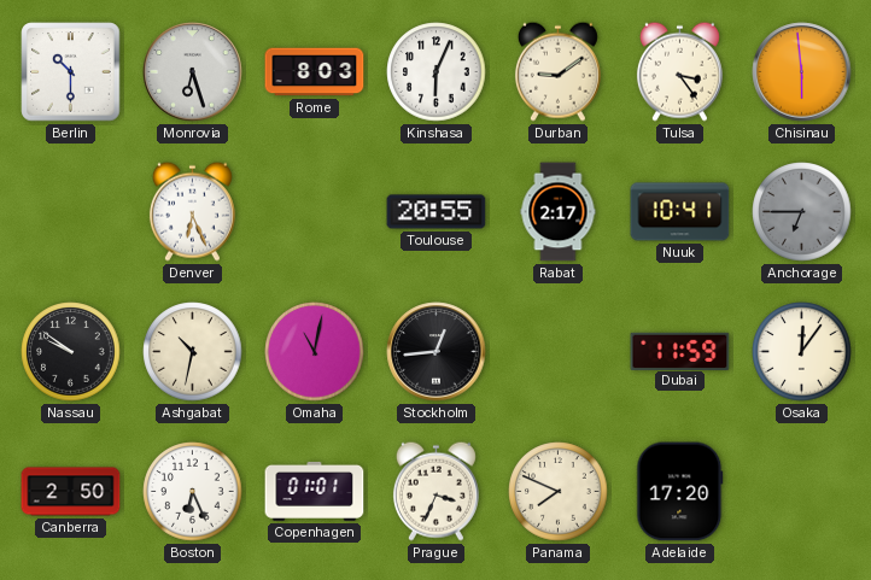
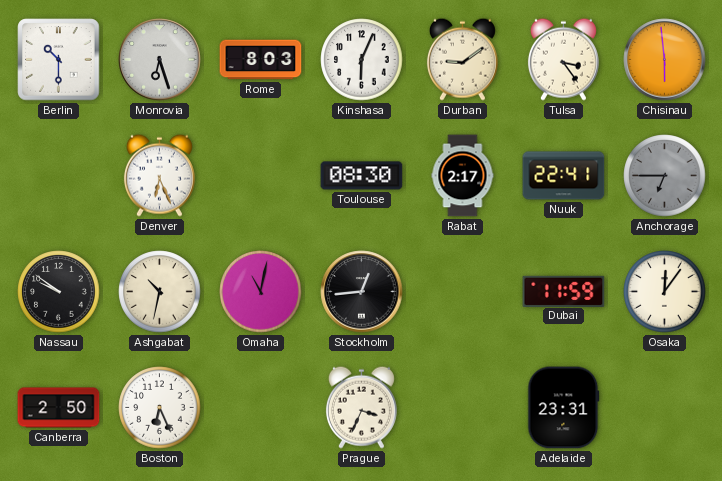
Toulouse: 20:55 -> 08:30 (362, 176)
Nuuk: 10:41 -> 22:41 (564, 176)
Copenhagen: 01:01 -> none (315, 491)
Panama: 7:49 -> none (559, 492)
Adelaide: 17:20 -> 23:31 (564, 408)
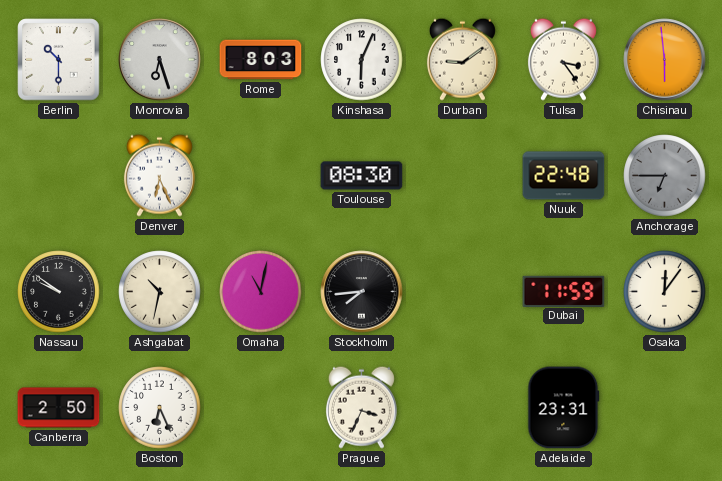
Rabat: 2:17 -> none (463, 176)
Nuuk: 22:41 -> 22:48 (564, 176)
Stockholm: 12:44 -> 7:44 (362, 292)
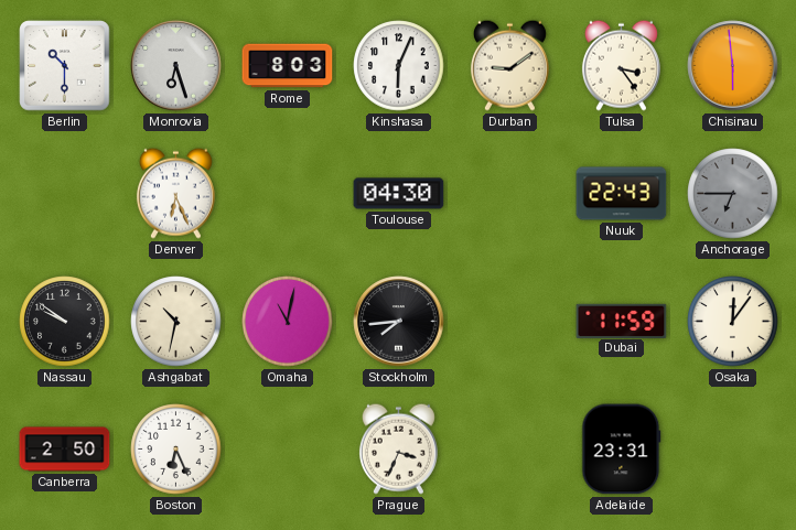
Toulouse: 08:30 -> 04:30 (399, 194)
Nuuk: 22:48 -> 22:43 (622, 194)
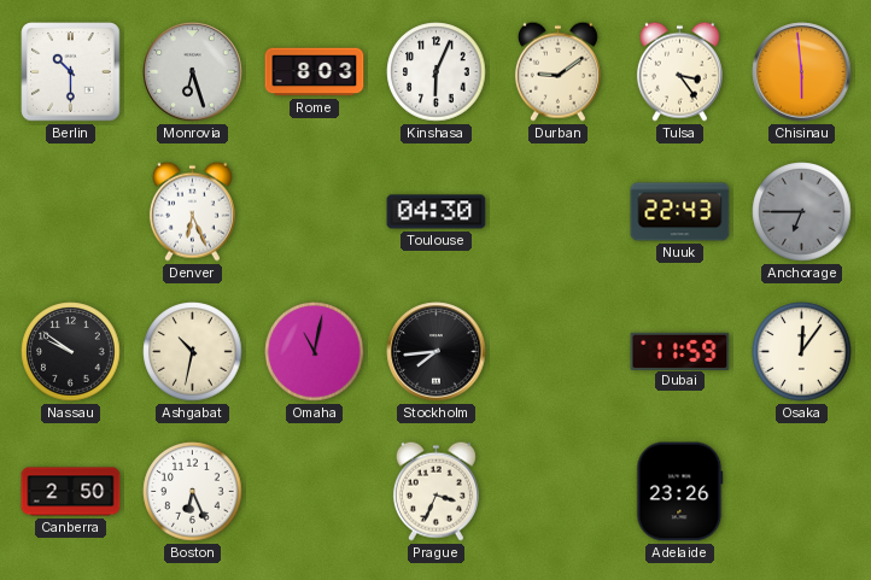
Adelaide: 23:31 -> 23:26 (680, 492)
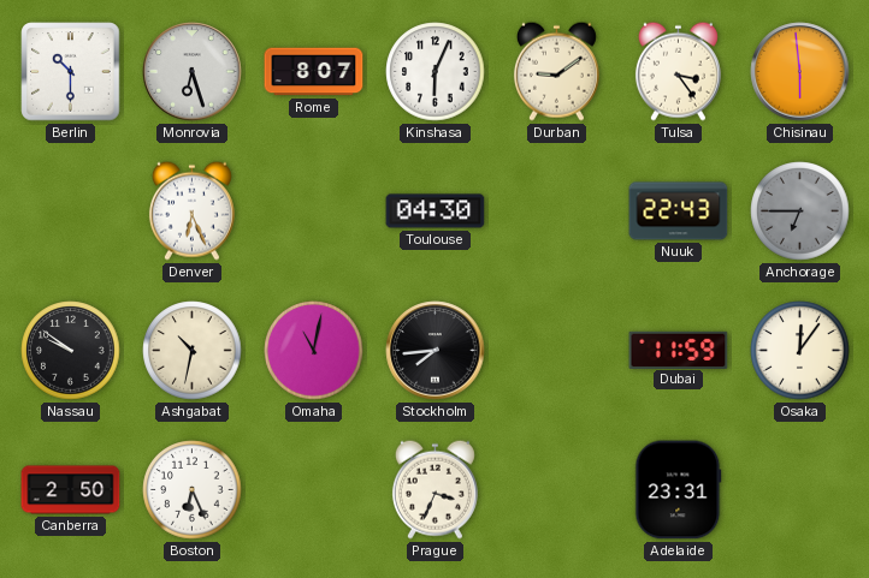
Rome: 8:03 -> 8:07 (314, 72)
Adelaide: 23:26 -> 23:31 (679, 490)
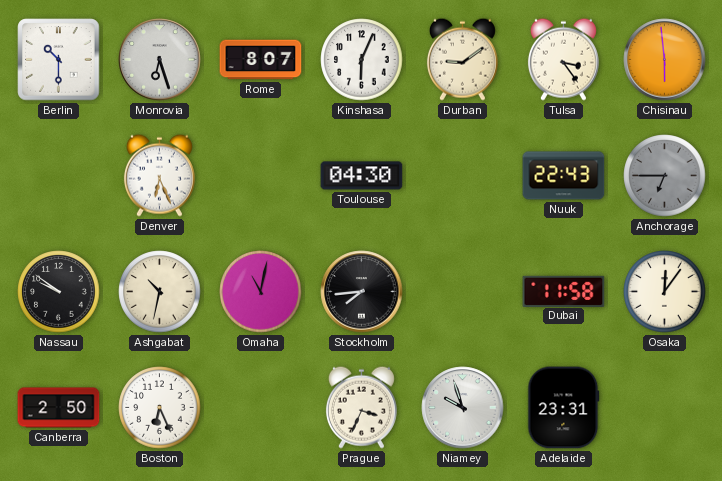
Dubai: 11:59 -> 11:58 (564, 291)
Niamey: none -> 9:57 (463, 408)
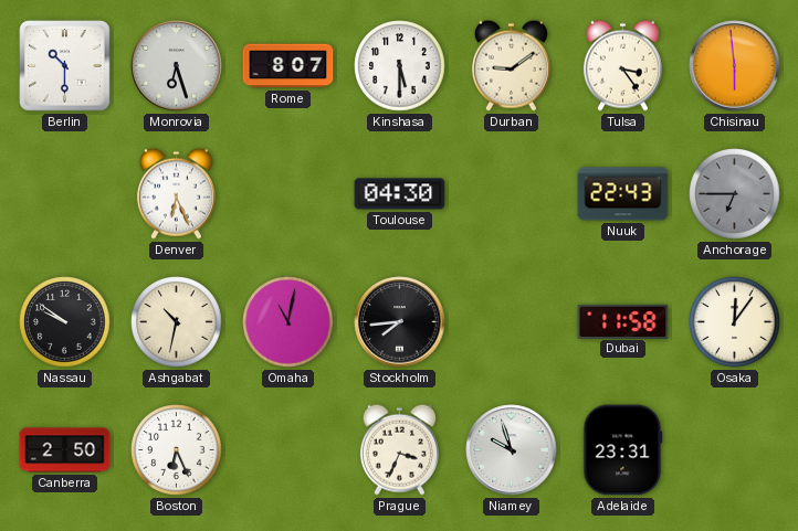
Kinshasa: 6:04 -> 5:30 (400, 66)
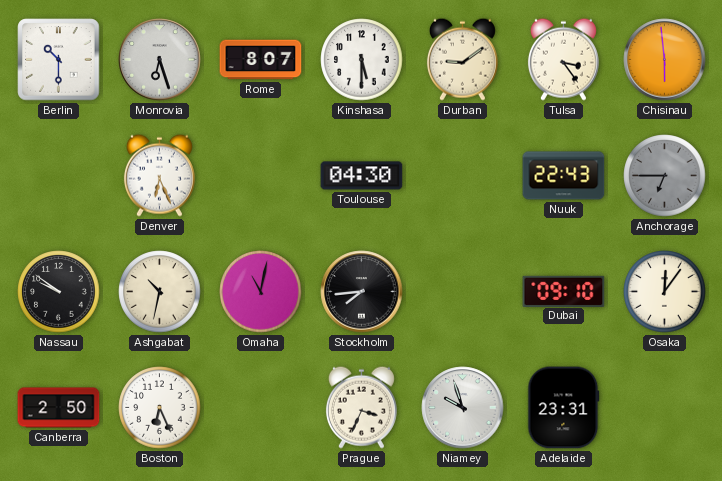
Dubai: 11:58 -> 09:10 (564, 291)
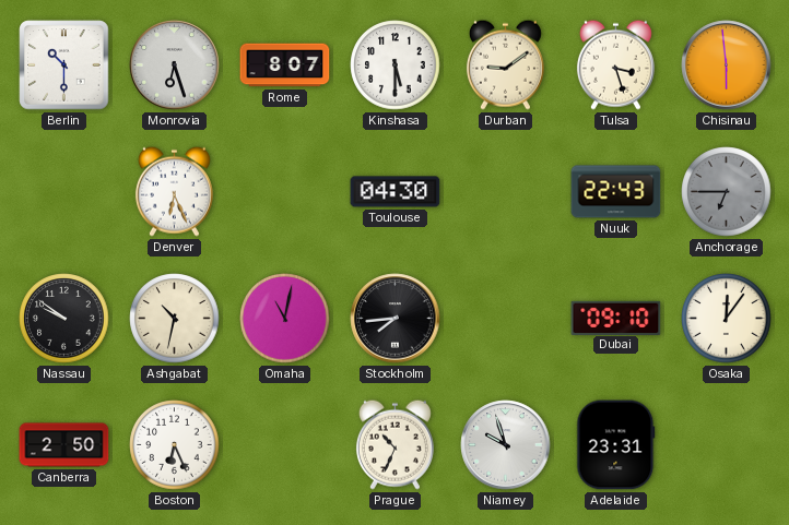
Tulsa: 3:24 -> 3:27 (615, 64)
Prague: 3:34 -> 10:34 (394, 444)
